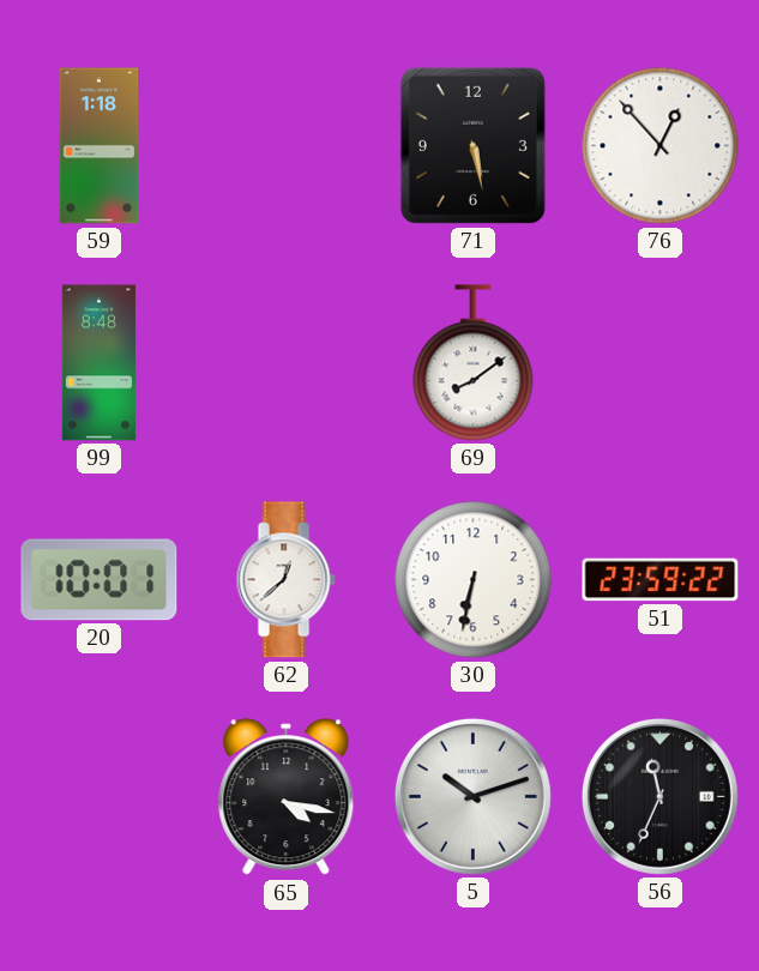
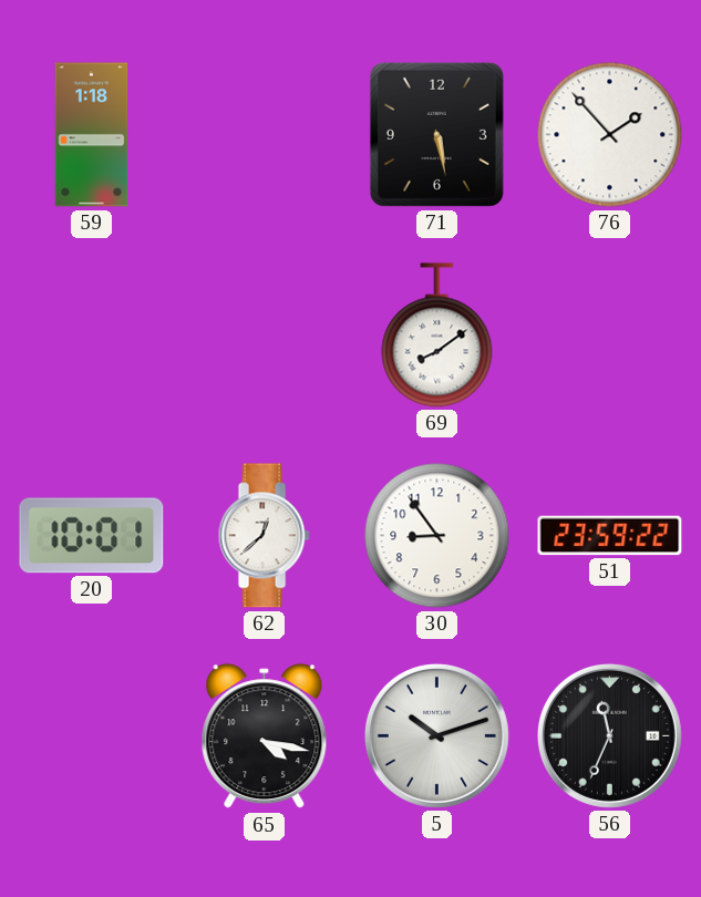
76: 12:53 -> 1:53 (610, 135)
99: 8:48 -> none (98, 363)
30: 6:32 -> 8:54 (437, 536)
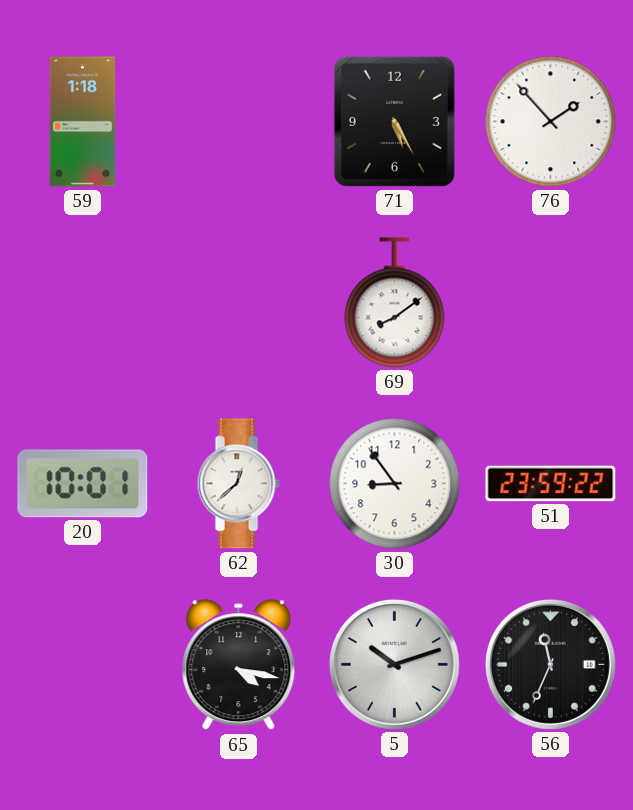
71: 5:28 -> 5:25 (394, 121)
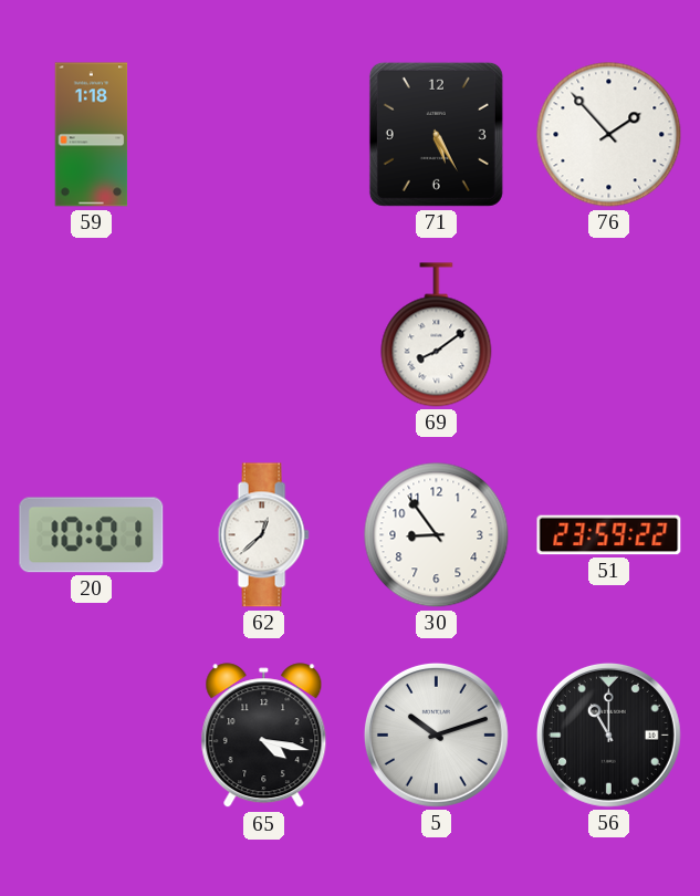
56: 11:34 -> 11:00 (608, 734)
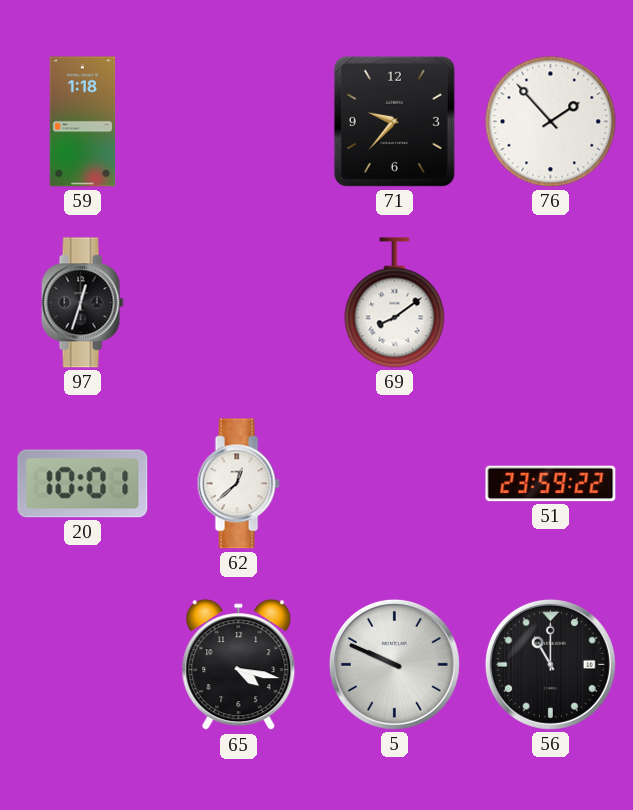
71: 5:25 -> 9:37 (394, 121)
97: none -> 12:33 (82, 303)
30: 8:54 -> none (437, 535)
5: 10:12 -> 9:49 (394, 664)
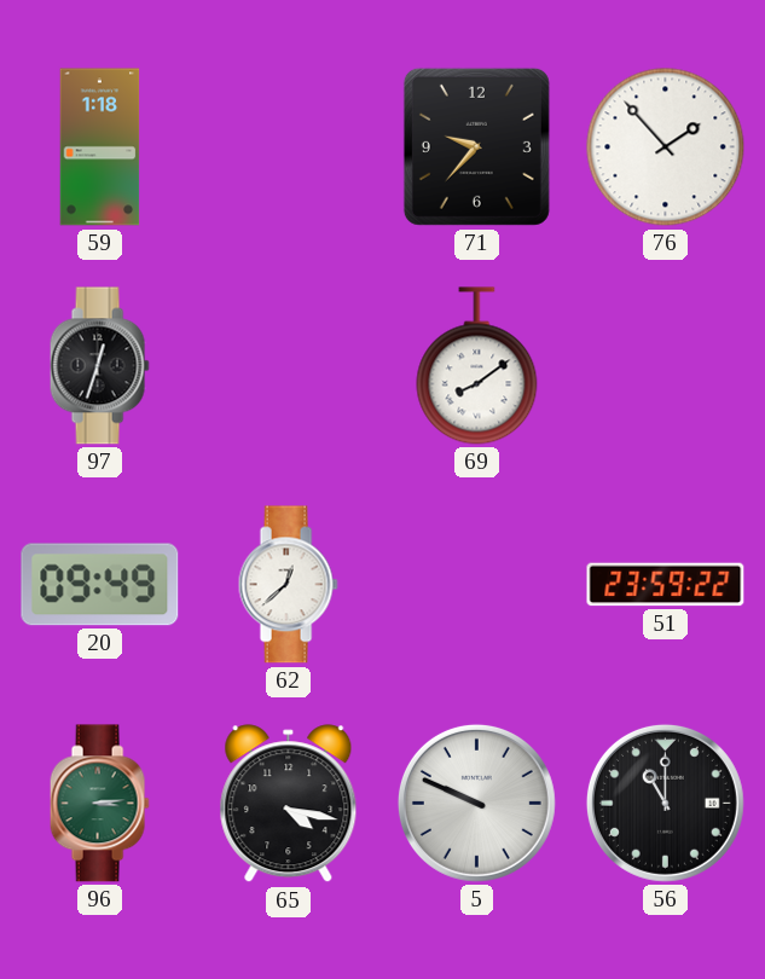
20: 10:01 -> 09:49 (100, 585)
96: none -> 3:14 (99, 804)
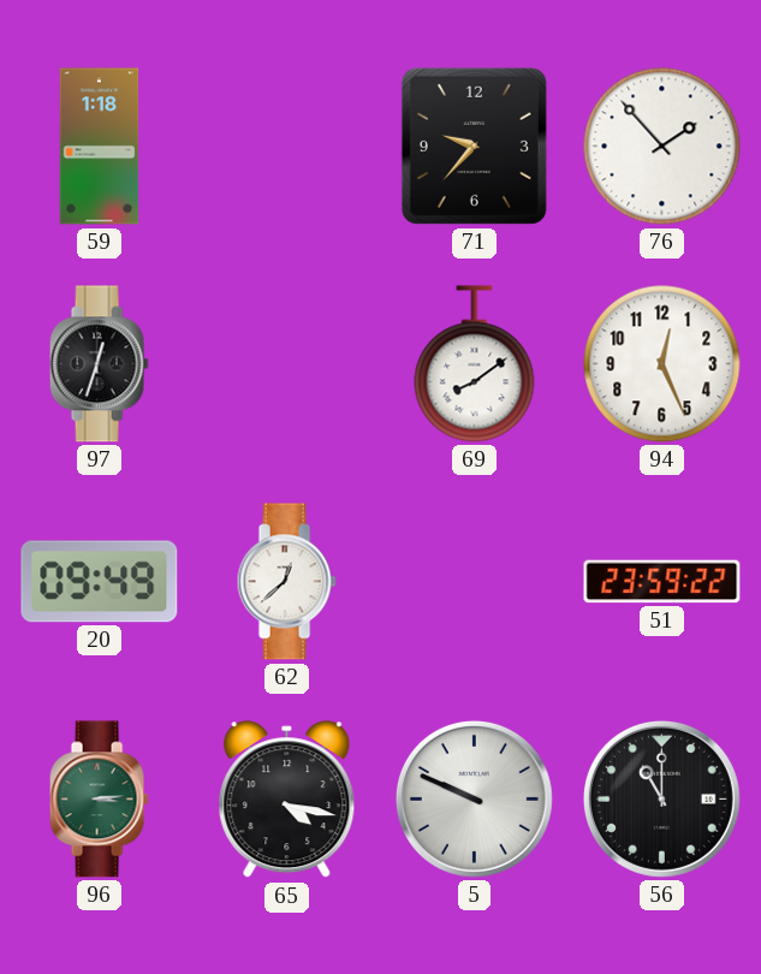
94: none -> 12:26 (662, 364)
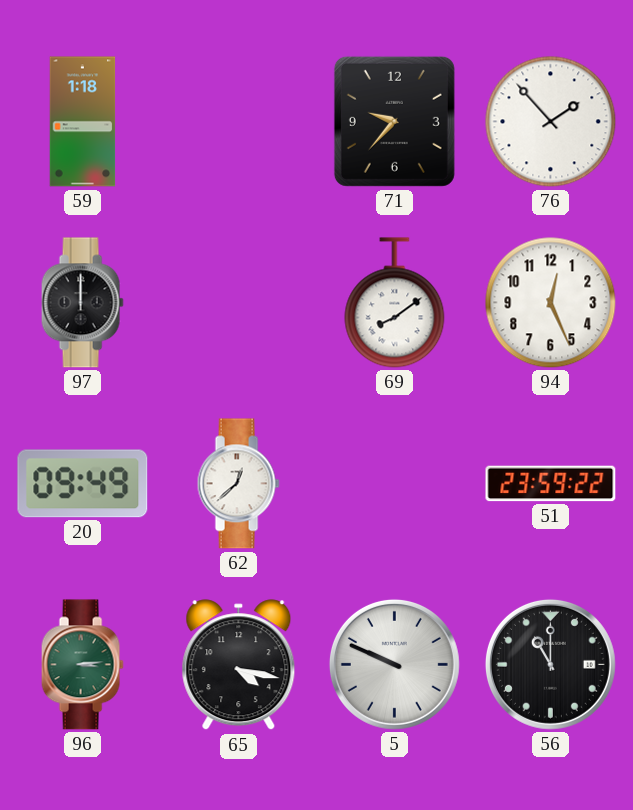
97: 12:33 -> 12:00 (82, 303)
